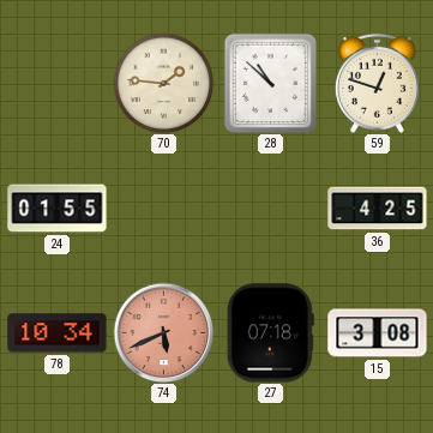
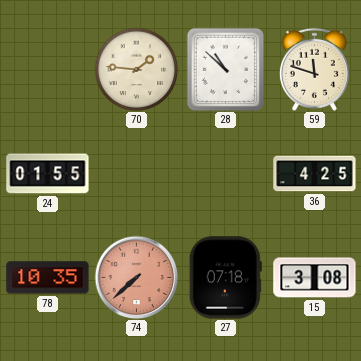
59: 12:48 -> 11:48 (314, 69)
78: 10:34 -> 10:35 (48, 278)
74: 5:41 -> 7:38 (136, 277)
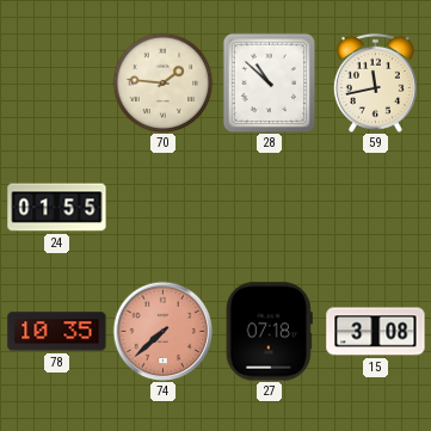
59: 11:48 -> 11:43 (375, 82)
36: 4:25 -> none (315, 174)
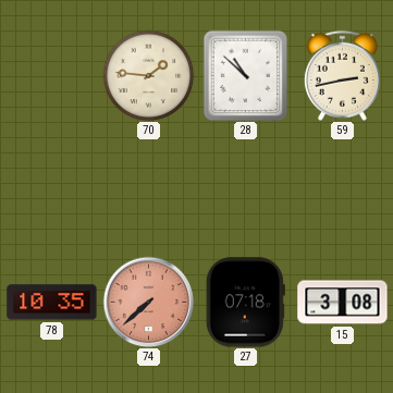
59: 11:43 -> 2:43 (342, 75)
24: 01:55 -> none (57, 208)
